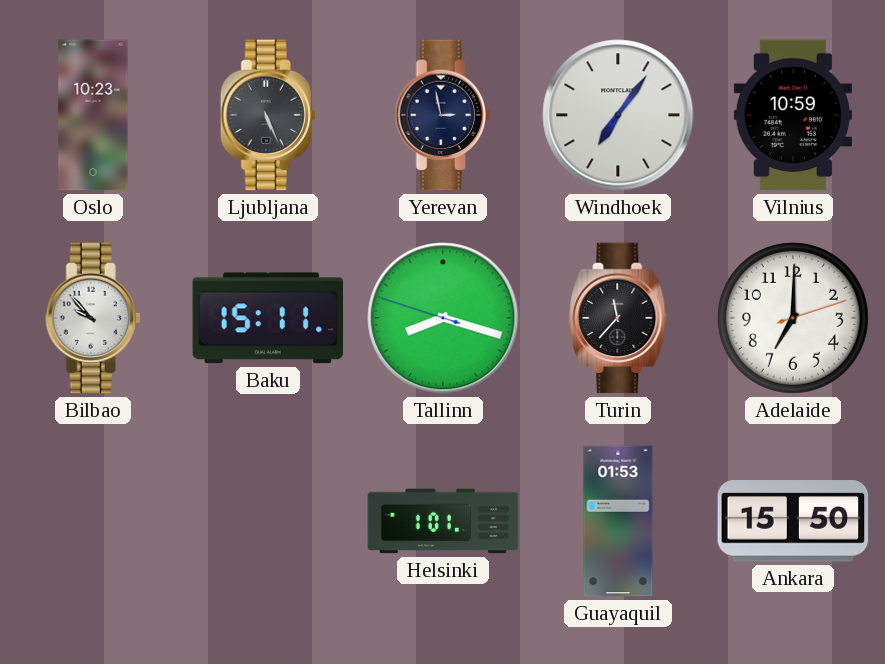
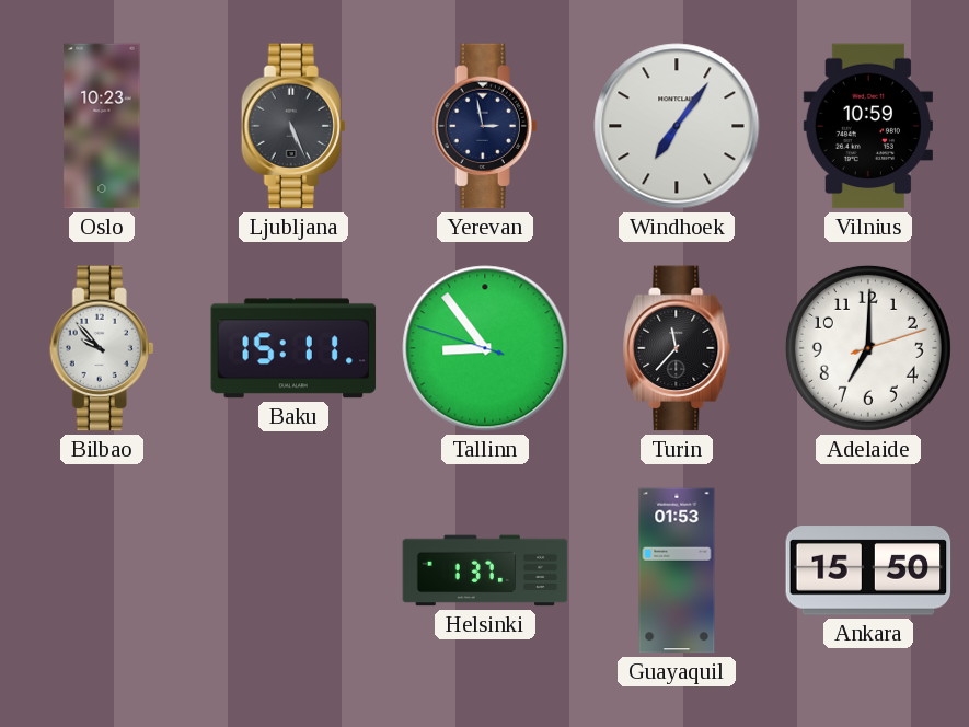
Tallinn: 8:17 -> 8:53 (485, 348)
Helsinki: 1:01 -> 1:37 (485, 570)
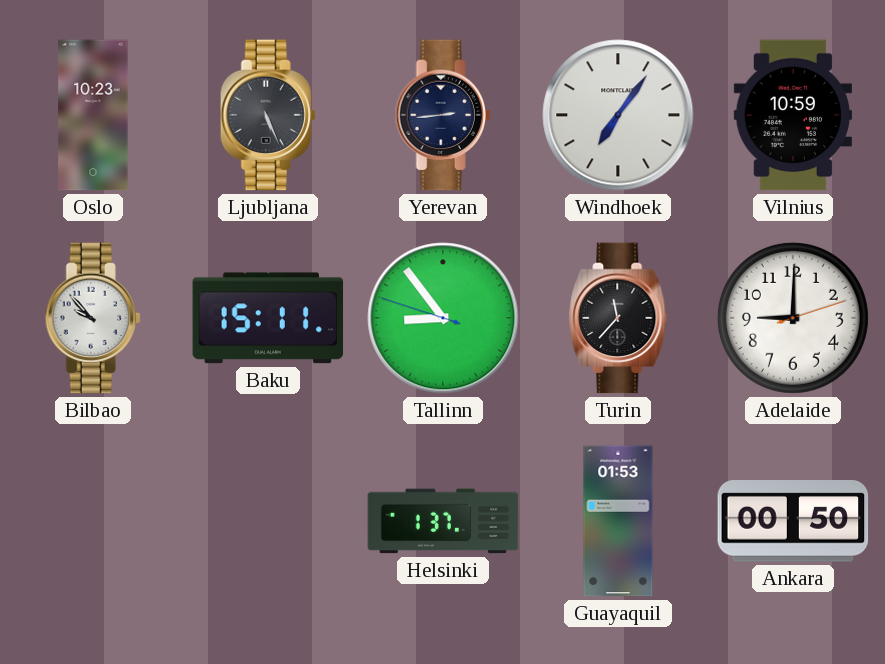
Yerevan: 2:58 -> 2:44 (443, 115)
Adelaide: 7:00 -> 9:00 (793, 318)
Ankara: 15:50 -> 00:50 (793, 521)
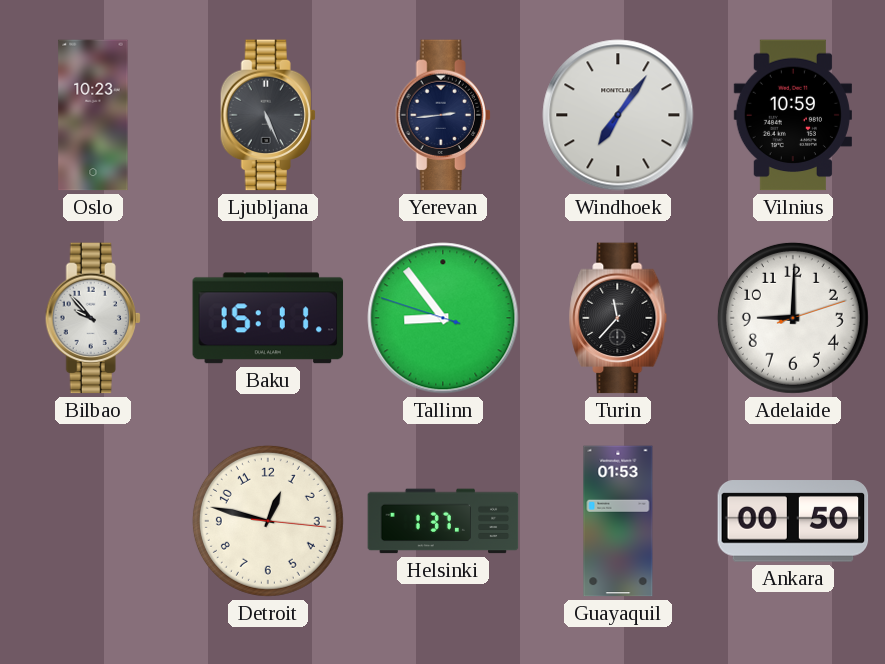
Detroit: none -> 12:47 (268, 521)
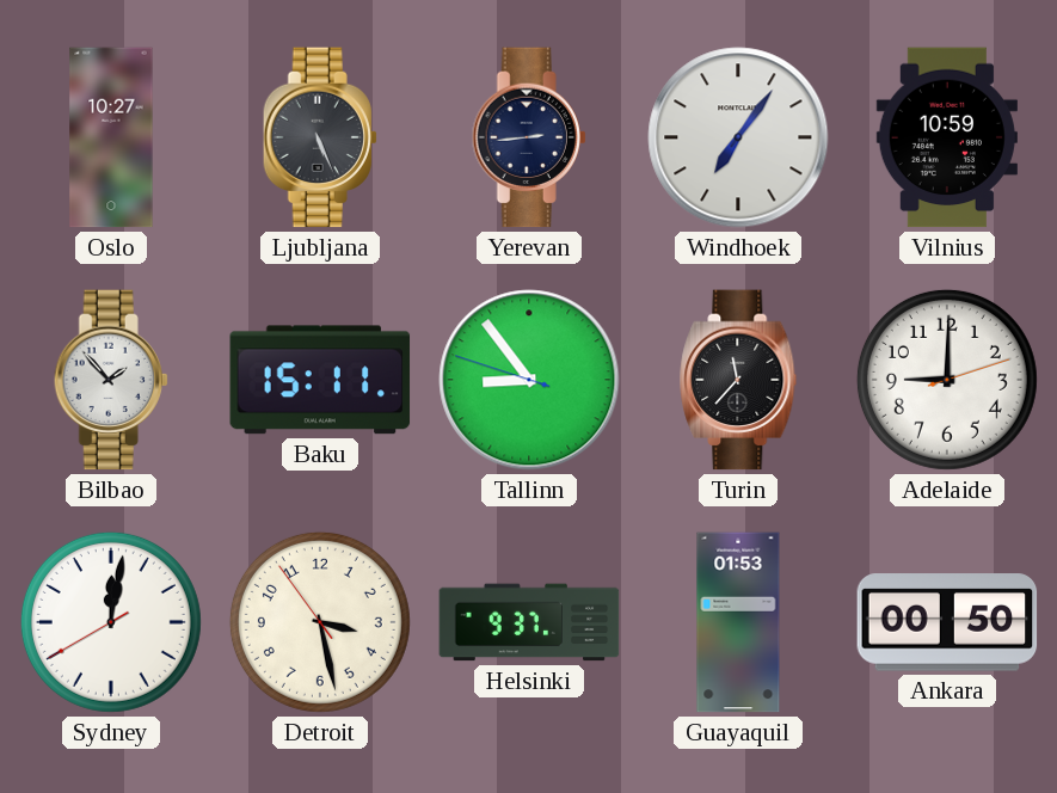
Oslo: 10:23 -> 10:27 (111, 137)
Bilbao: 9:53 -> 1:53 (111, 380)
Sydney: none -> 12:01 (111, 622)
Detroit: 12:47 -> 3:27 (320, 622)
Helsinki: 1:37 -> 9:37 (529, 622)
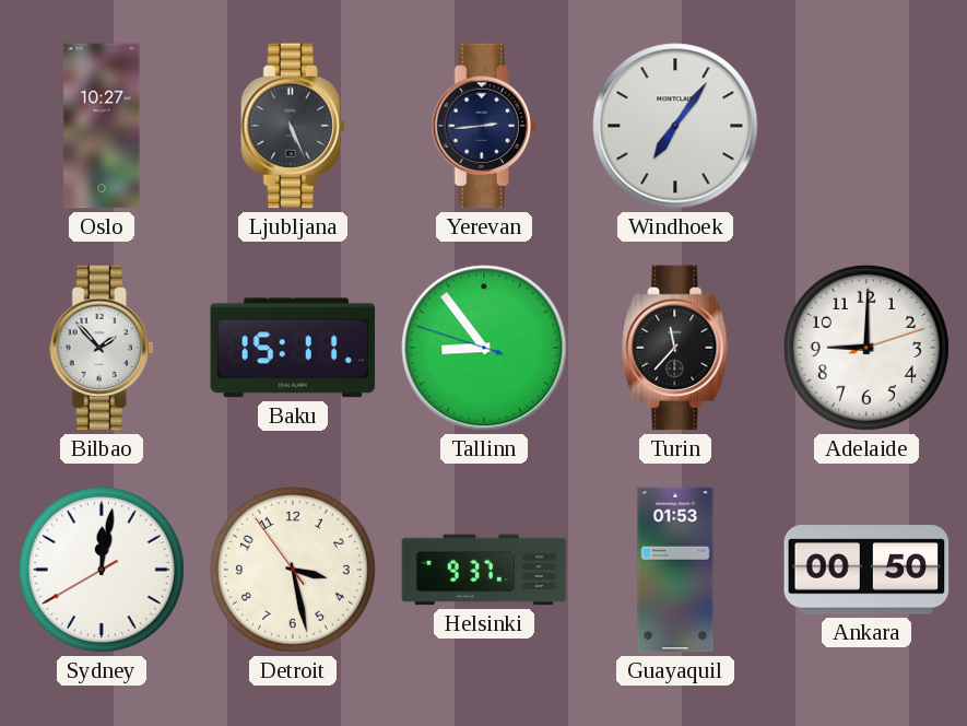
Vilnius: 10:59 -> none (947, 137)
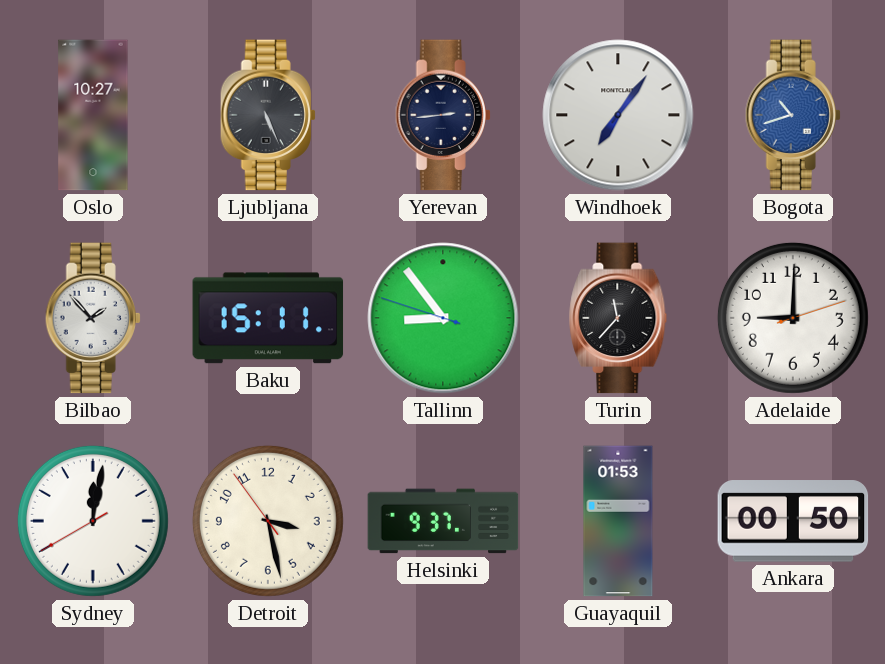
Bogota: none -> 10:42 (793, 115)
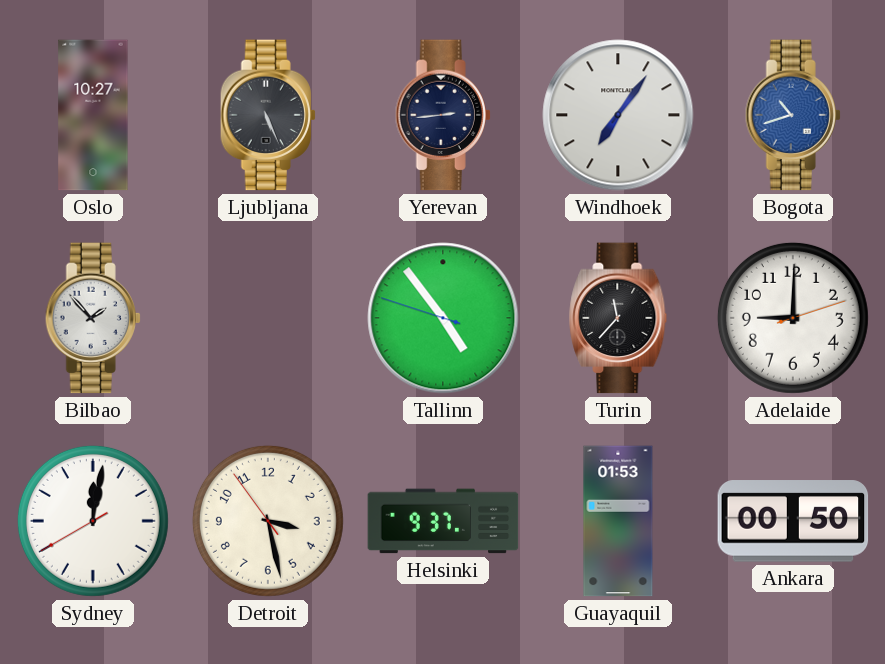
Baku: 15:11 -> none (268, 318)
Tallinn: 8:53 -> 4:53 (443, 318)
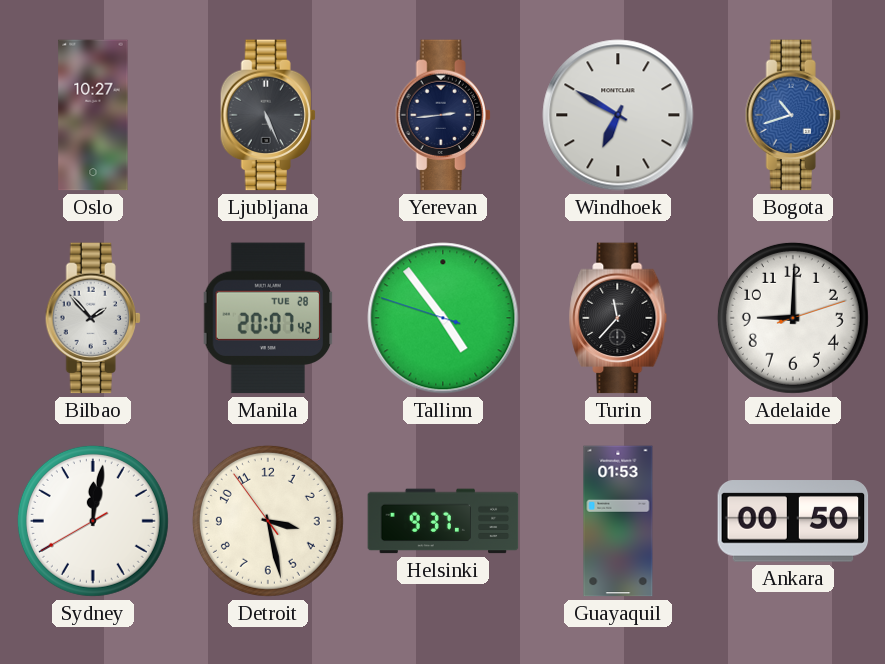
Windhoek: 7:06 -> 6:50 (618, 115)
Manila: none -> 20:07 (268, 318)
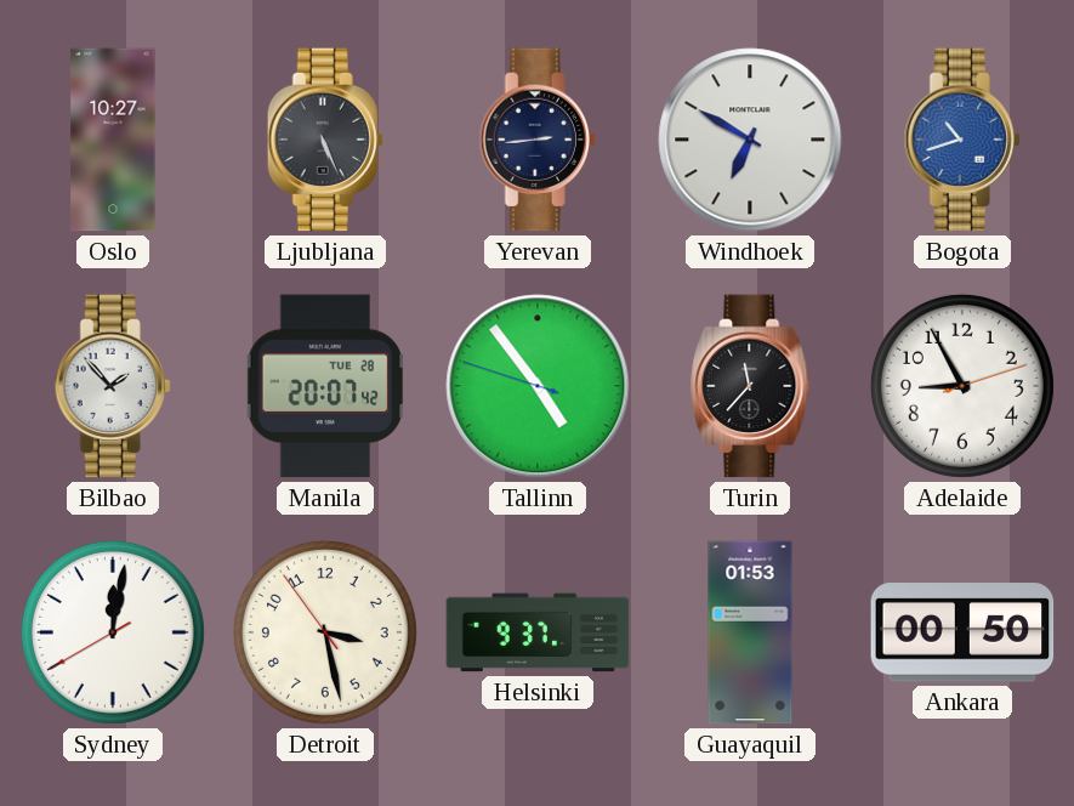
Adelaide: 9:00 -> 8:55 (962, 386)
